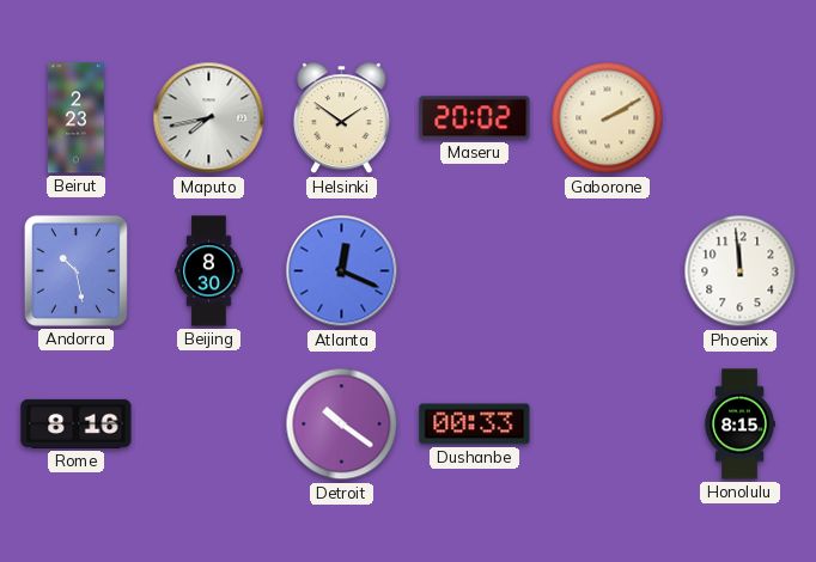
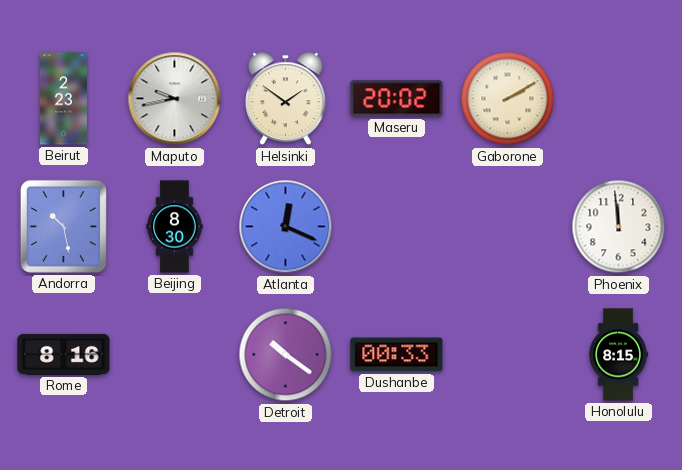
Maputo: 7:43 -> 9:43 (175, 99)
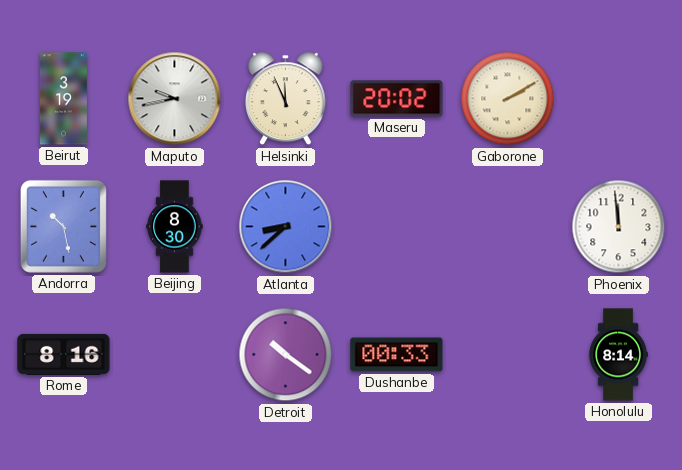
Beirut: 2:23 -> 3:19 (63, 99)
Helsinki: 1:51 -> 11:56 (285, 99)
Atlanta: 12:19 -> 8:38 (286, 227)
Honolulu: 8:15 -> 8:14 (618, 355)
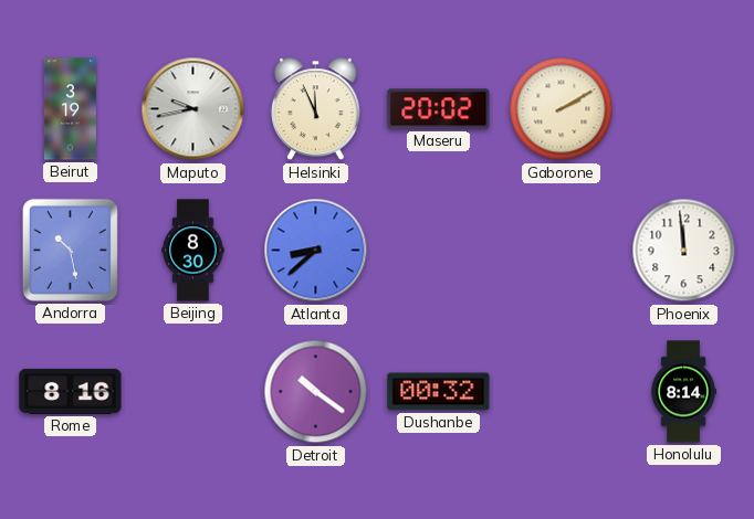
Dushanbe: 00:33 -> 00:32 (439, 392)
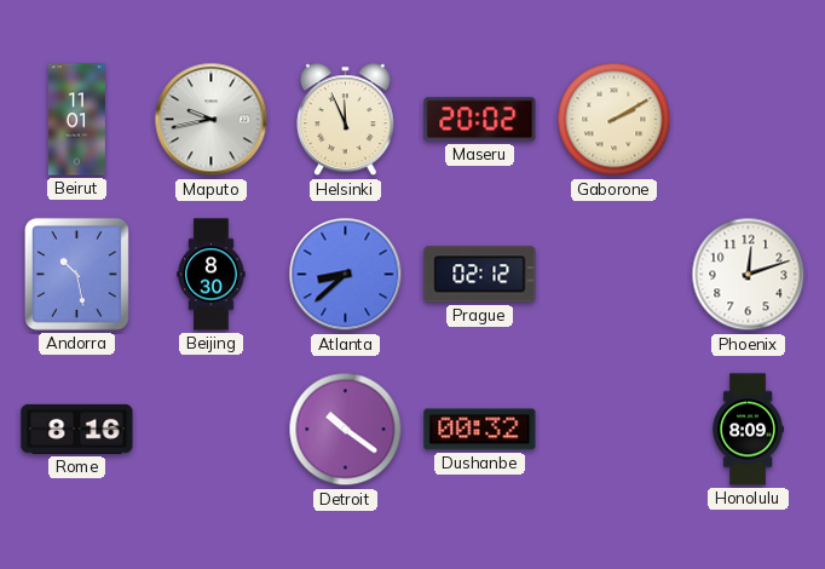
Beirut: 3:19 -> 11:01 (76, 120)
Prague: none -> 02:12 (480, 275)
Phoenix: 11:59 -> 12:12 (749, 275)
Honolulu: 8:14 -> 8:09 (748, 430)
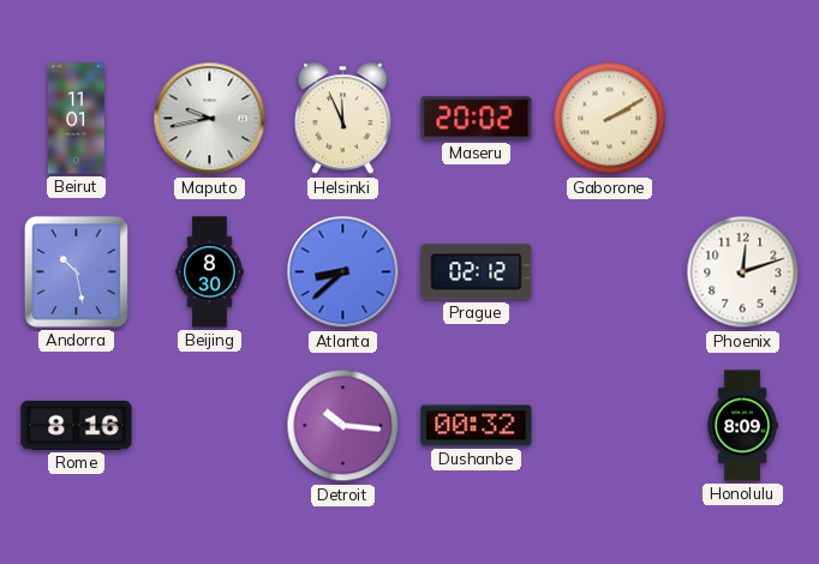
Detroit: 10:21 -> 10:16 (343, 426)
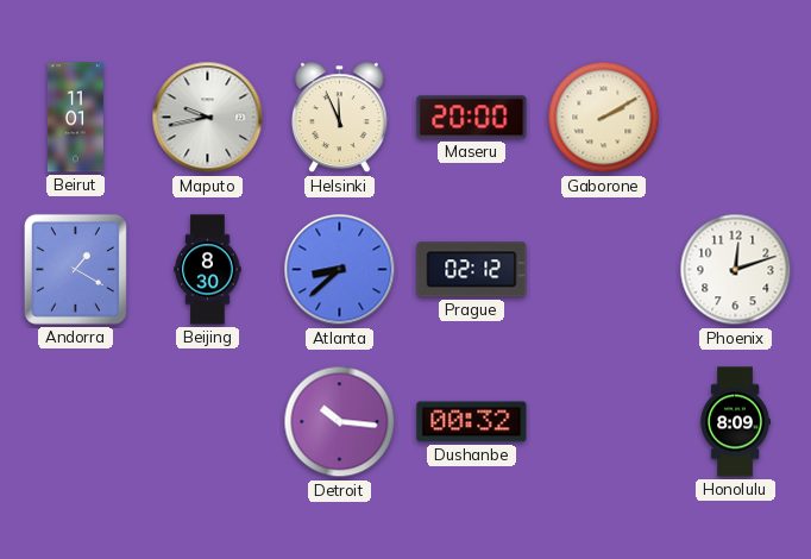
Maseru: 20:02 -> 20:00 (472, 118)
Andorra: 10:28 -> 1:20 (75, 269)
Rome: 8:16 -> none (77, 425)
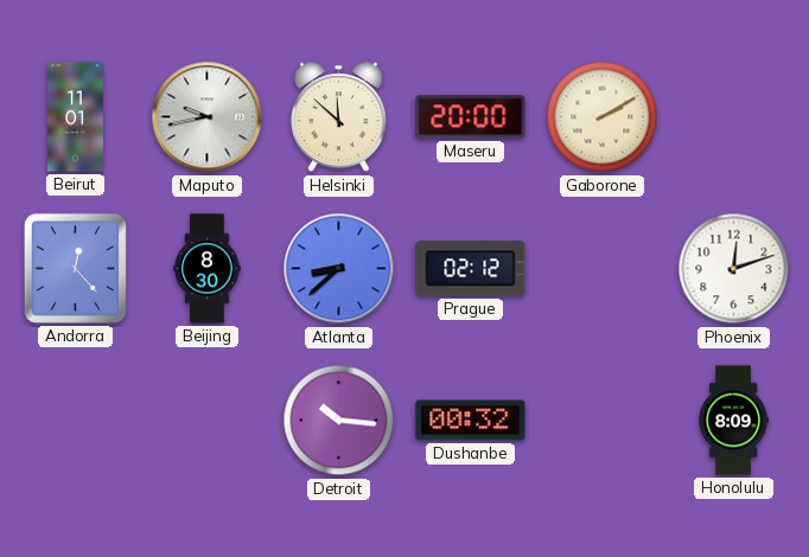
Helsinki: 11:56 -> 11:52 (338, 117)
Andorra: 1:20 -> 12:23 (75, 268)
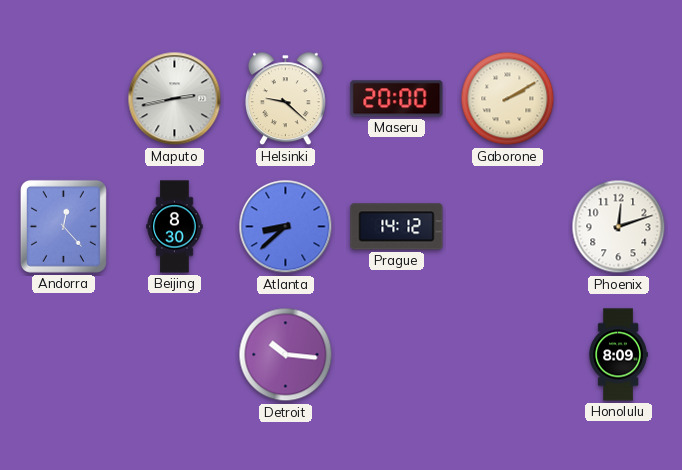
Beirut: 11:01 -> none (75, 117)
Maputo: 9:43 -> 2:43 (175, 99)
Helsinki: 11:52 -> 9:22 (285, 99)
Prague: 02:12 -> 14:12 (397, 227)
Dushanbe: 00:32 -> none (471, 421)
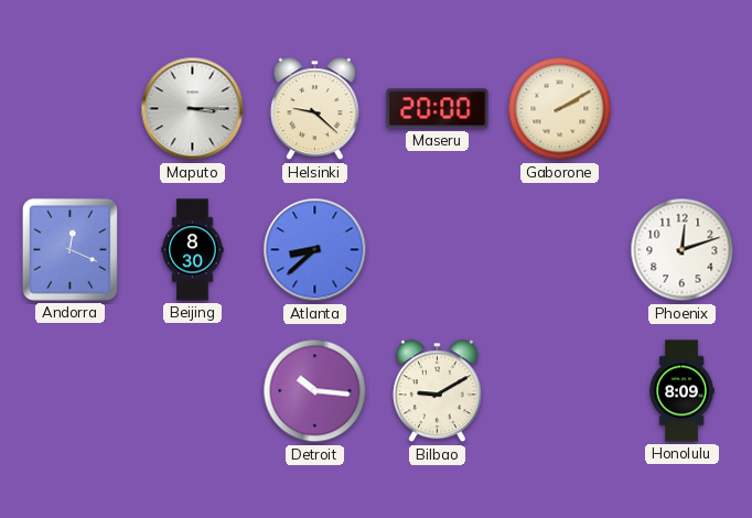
Maputo: 2:43 -> 3:15 (193, 109)
Andorra: 12:23 -> 12:19 (69, 249)
Prague: 14:12 -> none (397, 227)
Bilbao: none -> 9:10 (437, 391)
